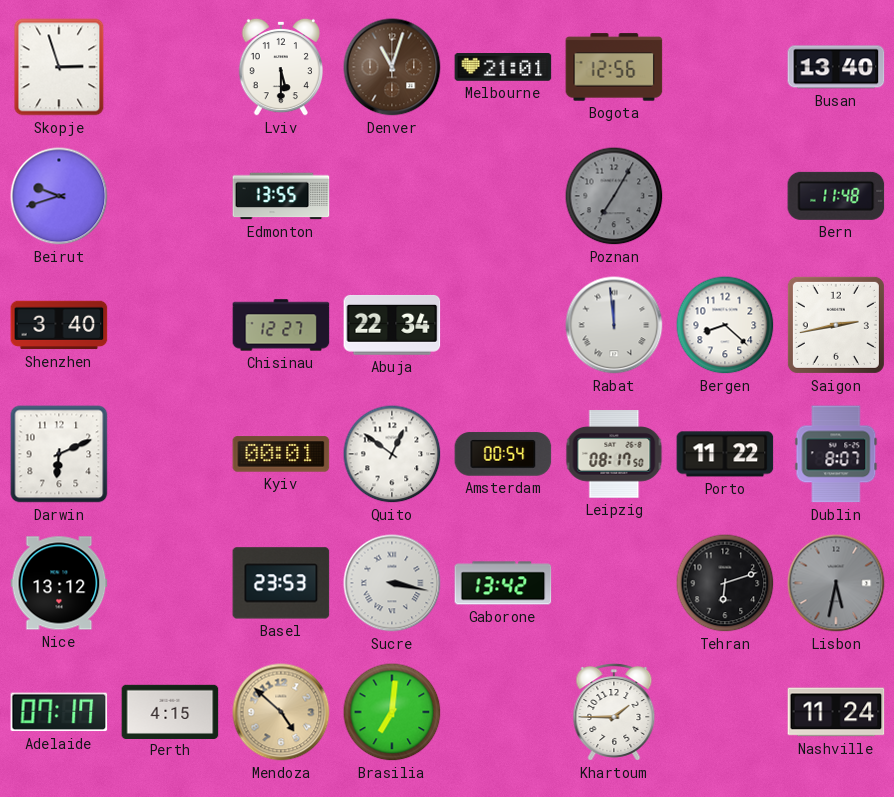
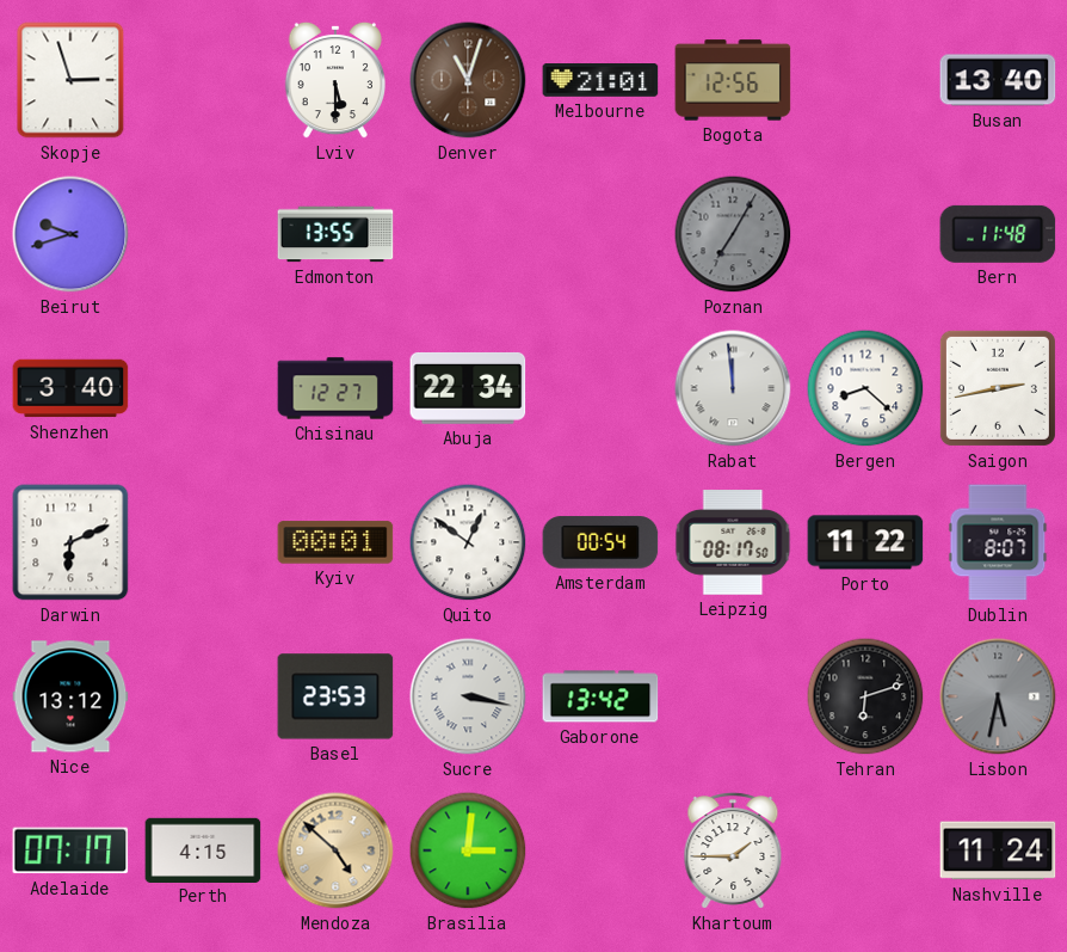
Brasilia: 7:01 -> 3:01 (468, 850)
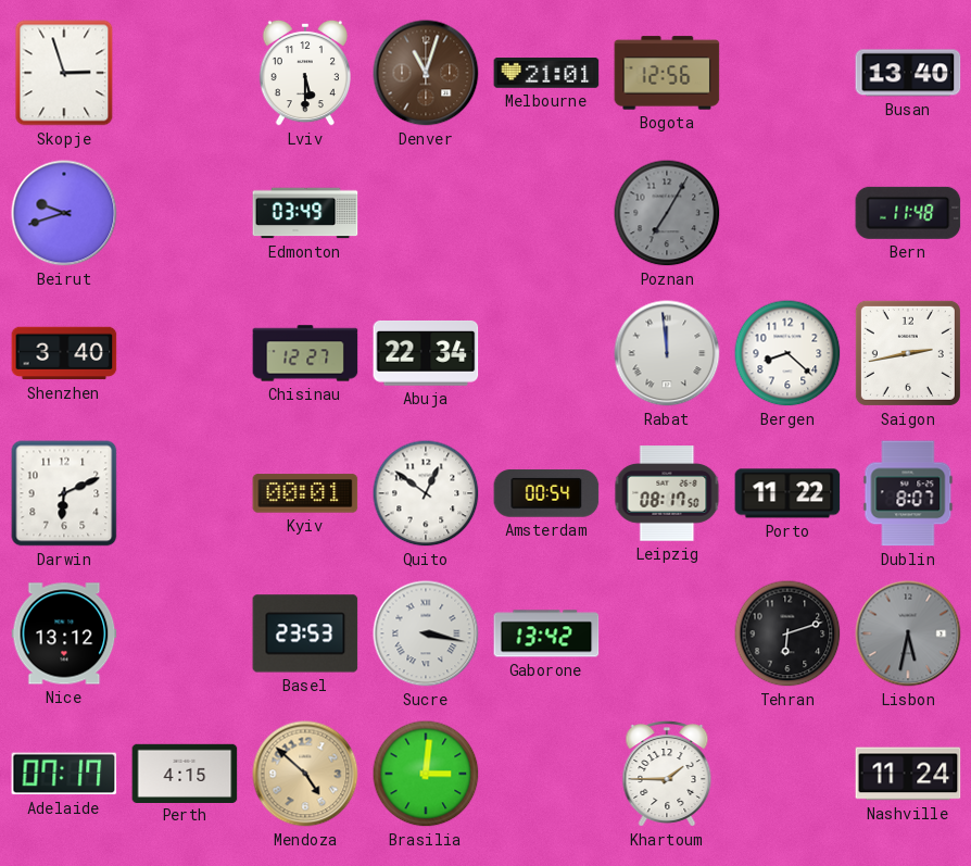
Edmonton: 13:55 -> 03:49 (305, 213)
